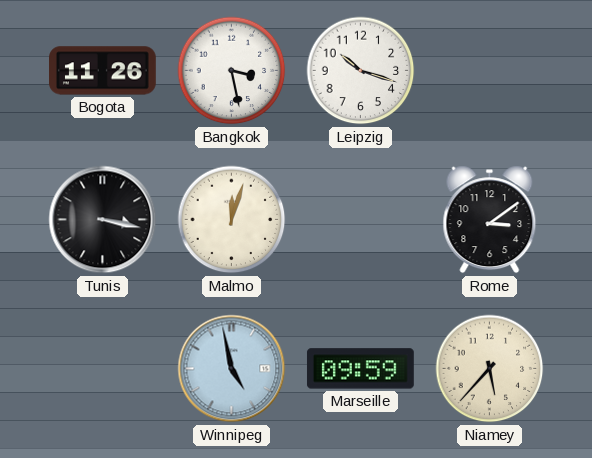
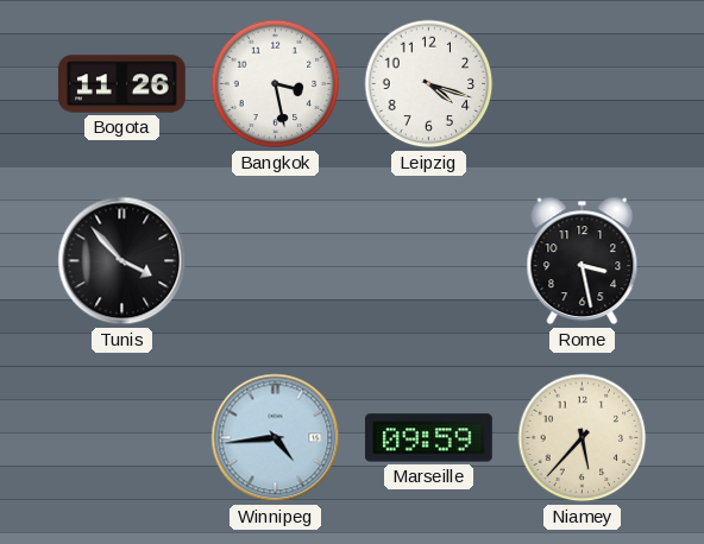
Leipzig: 10:18 -> 4:18 (429, 84)
Tunis: 3:17 -> 3:53 (122, 261)
Malmo: 12:03 -> none (232, 220)
Rome: 3:09 -> 3:28 (583, 261)
Winnipeg: 4:58 -> 4:44 (276, 438)
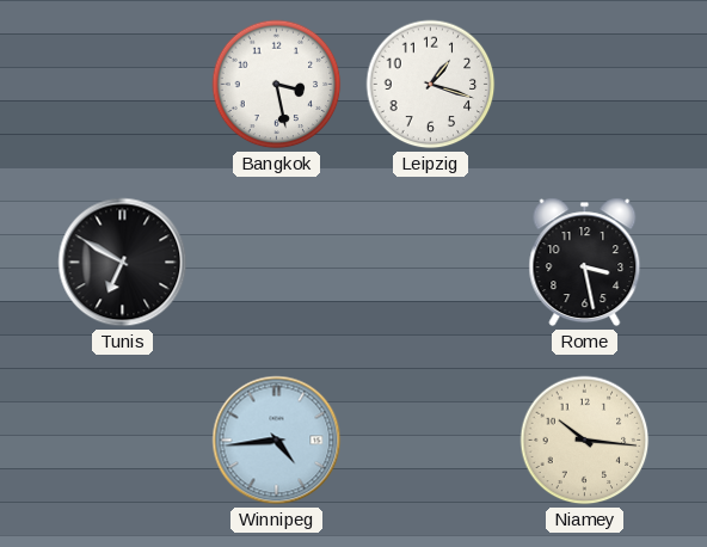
Bogota: 11:26 -> none (122, 84)
Leipzig: 4:18 -> 1:18 (431, 85)
Tunis: 3:53 -> 6:50 (123, 263)
Marseille: 09:59 -> none (428, 438)
Niamey: 5:37 -> 10:16 (585, 441)
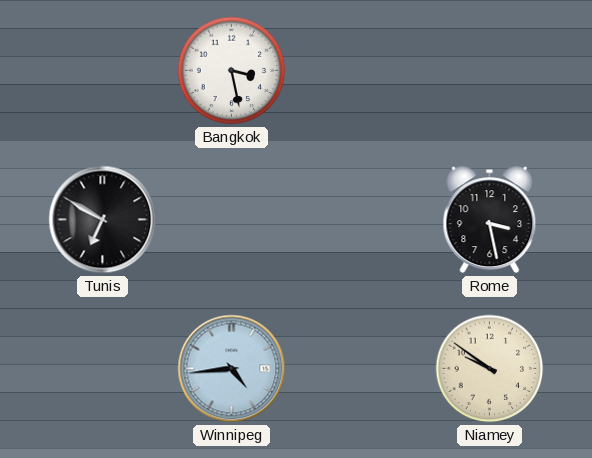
Leipzig: 1:18 -> none (431, 85)
Niamey: 10:16 -> 9:51 (490, 369)
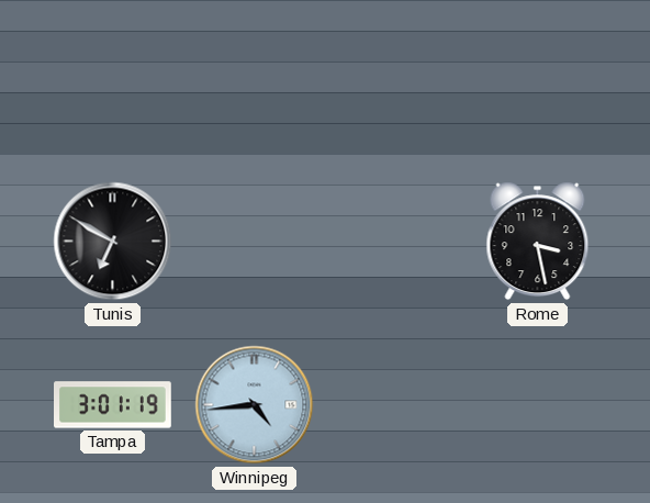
Bangkok: 3:28 -> none (232, 71)
Tampa: none -> 3:01 (113, 405)
Niamey: 9:51 -> none (490, 369)
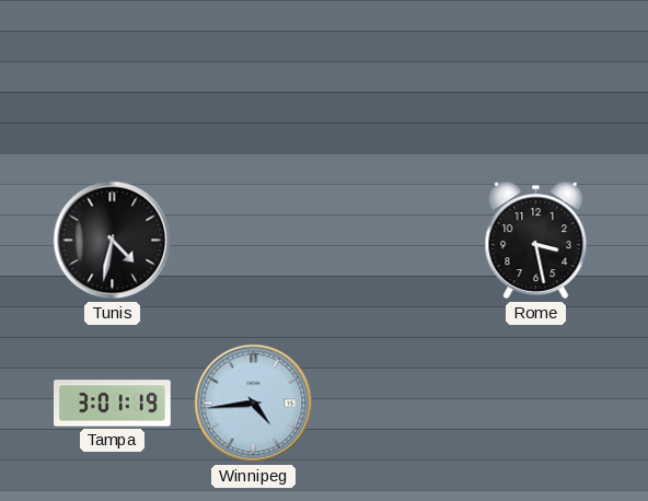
Tunis: 6:50 -> 4:32 (113, 241)
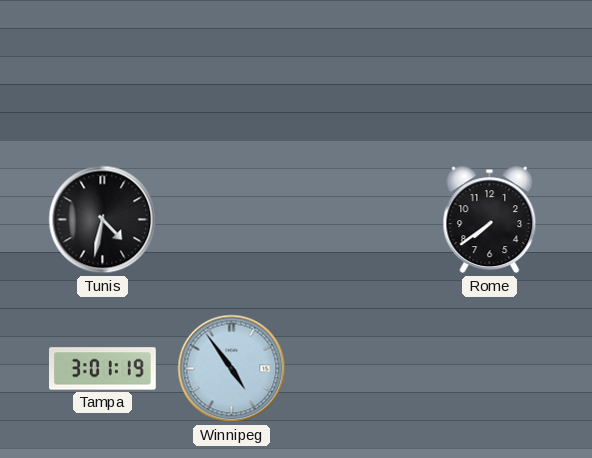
Rome: 3:28 -> 7:39 (490, 220)
Winnipeg: 4:44 -> 4:54 (232, 369)
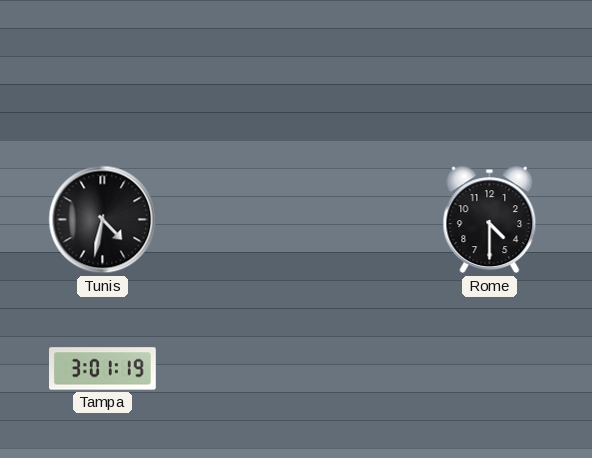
Rome: 7:39 -> 4:30 (490, 220)
Winnipeg: 4:54 -> none (232, 369)
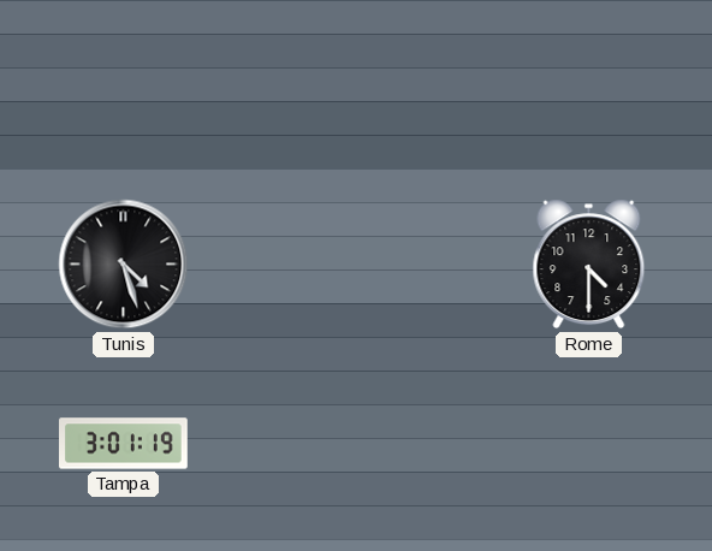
Tunis: 4:32 -> 4:27 (124, 265)
